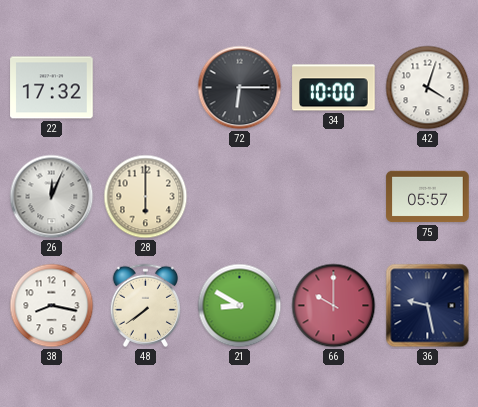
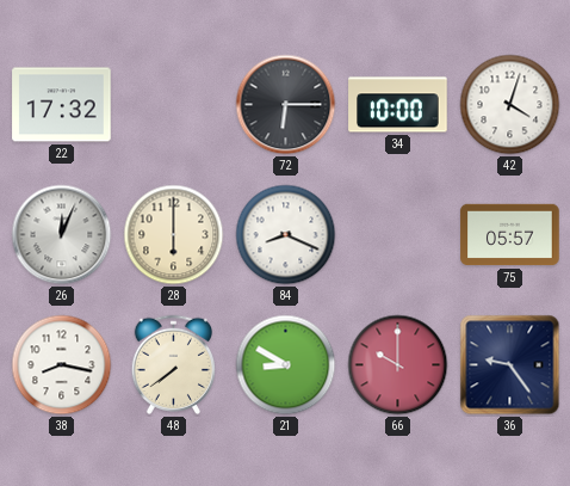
84: none -> 8:19 (286, 235)
36: 9:28 -> 9:24 (510, 365)
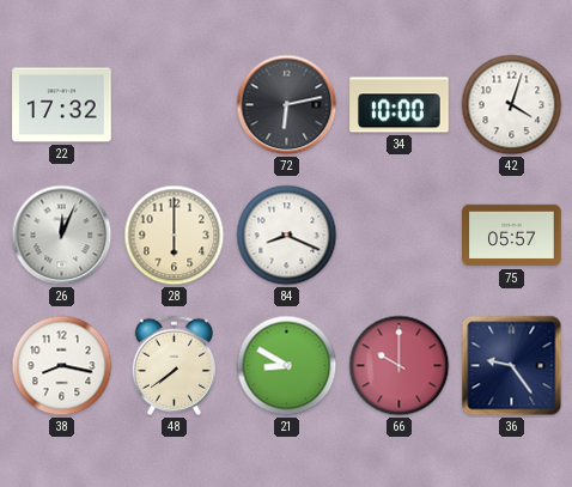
72: 6:15 -> 6:13 (287, 105)
